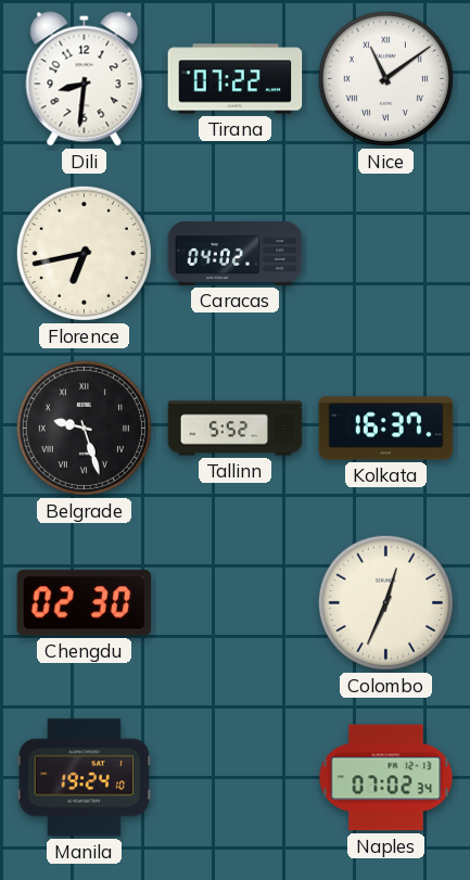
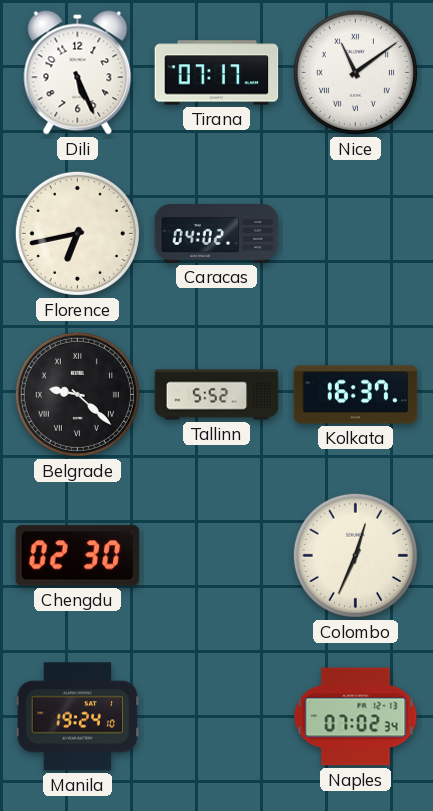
Dili: 8:31 -> 5:26 (78, 73)
Tirana: 07:22 -> 07:17 (217, 73)
Belgrade: 9:27 -> 9:22 (77, 394)
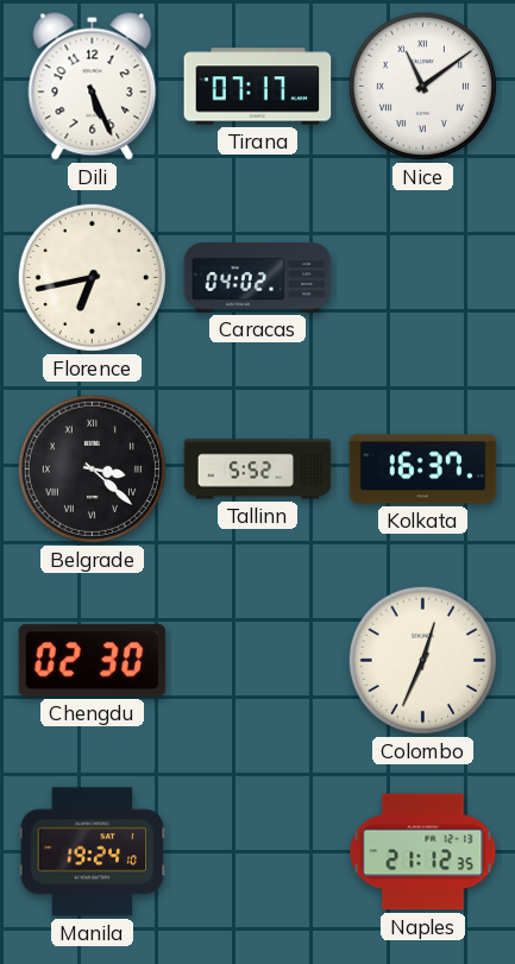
Belgrade: 9:22 -> 3:22 (92, 468)
Naples: 07:02 -> 21:12 (423, 852)
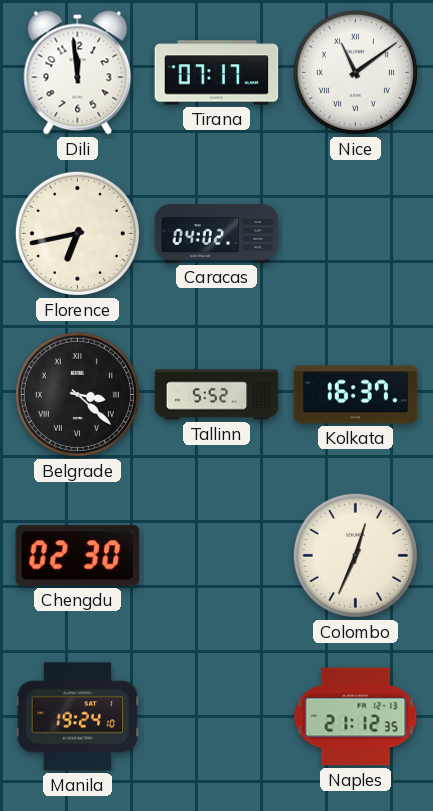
Dili: 5:26 -> 11:59 (78, 73)
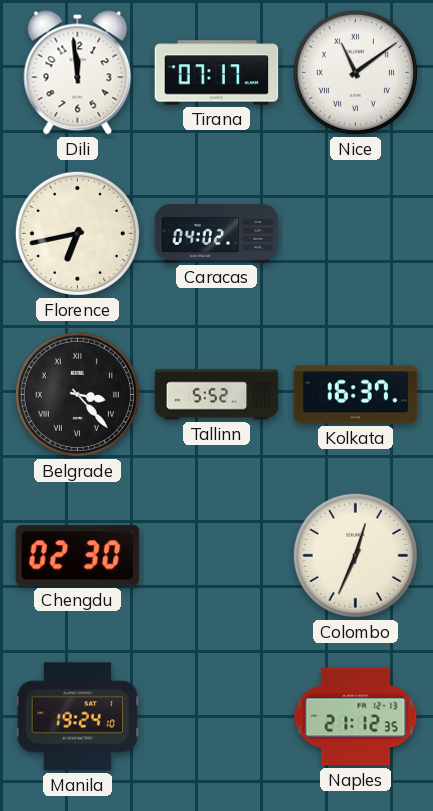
Belgrade: 3:22 -> 3:23 (77, 394)
